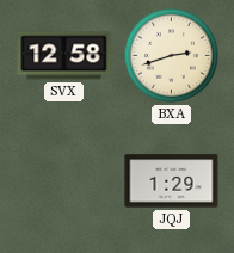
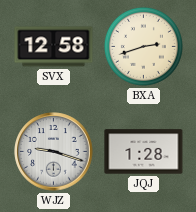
WJZ: none -> 9:18 (54, 152)
JQJ: 1:29 -> 1:28 (144, 152)
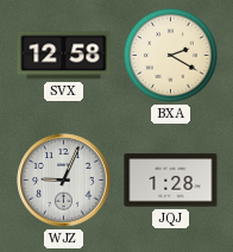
BXA: 2:42 -> 2:20 (170, 55)
WJZ: 9:18 -> 9:04 (64, 181)
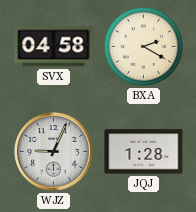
SVX: 12:58 -> 04:58 (54, 47)
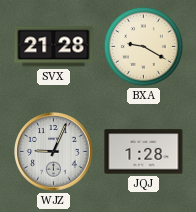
SVX: 04:58 -> 21:28 (54, 47)
BXA: 2:20 -> 9:20 (143, 46)
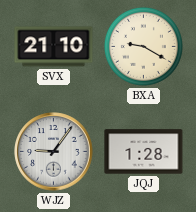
SVX: 21:28 -> 21:10 (54, 47)
WJZ: 9:04 -> 9:06 (54, 152)
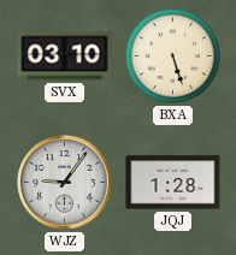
SVX: 21:10 -> 03:10 (65, 57)
BXA: 9:20 -> 5:27 (172, 55)
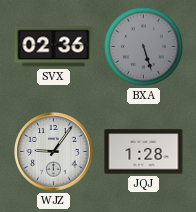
SVX: 03:10 -> 02:36 (54, 47)
BXA dial: cream -> grey (143, 46)
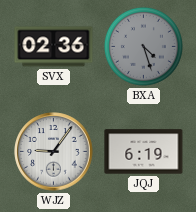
BXA: 5:27 -> 4:27 (143, 46)
JQJ: 1:28 -> 6:19 (144, 152)
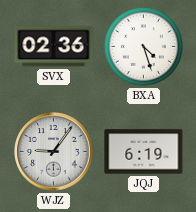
BXA dial: grey -> white (143, 46)
